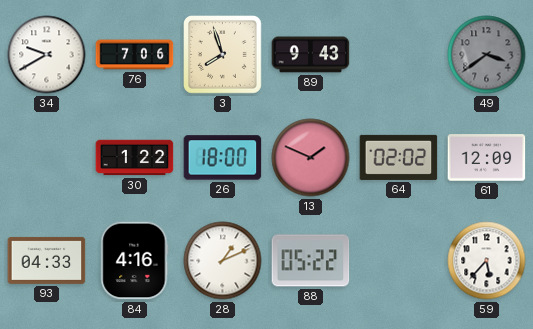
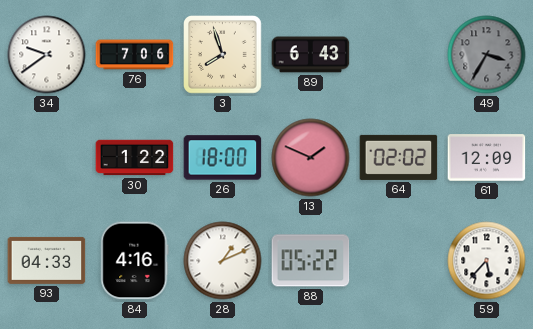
34: 9:40 -> 9:39 (47, 55)
89: 9:43 -> 6:43 (311, 55)
49: 3:39 -> 3:35 (487, 55)
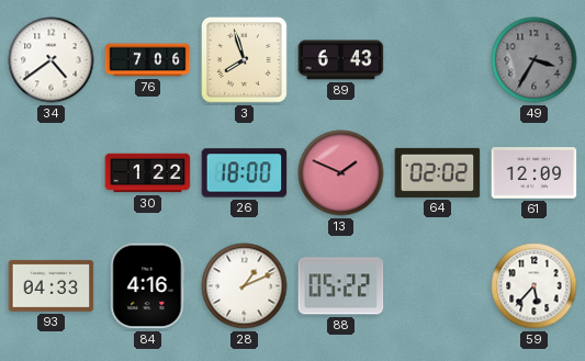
34: 9:39 -> 4:39 (52, 60)
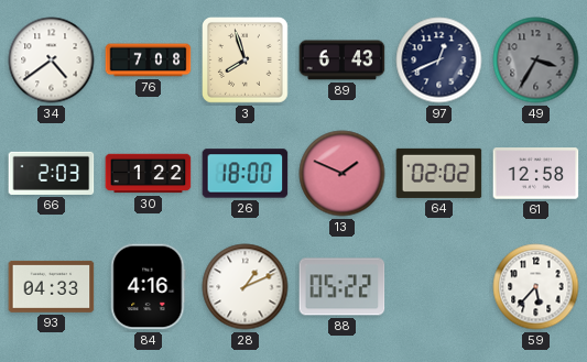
76: 7:06 -> 7:08 (149, 61)
97: none -> 12:41 (439, 61)
66: none -> 2:03 (52, 173)
61: 12:09 -> 12:58 (536, 174)
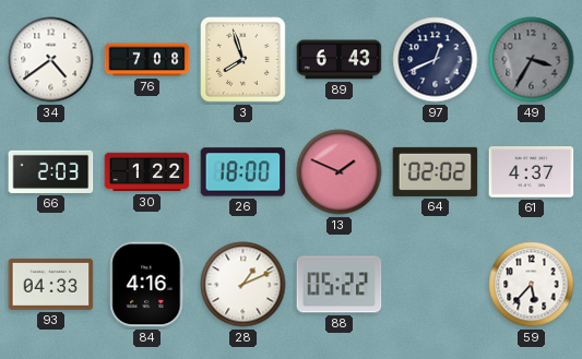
61: 12:58 -> 4:37 (532, 172)
